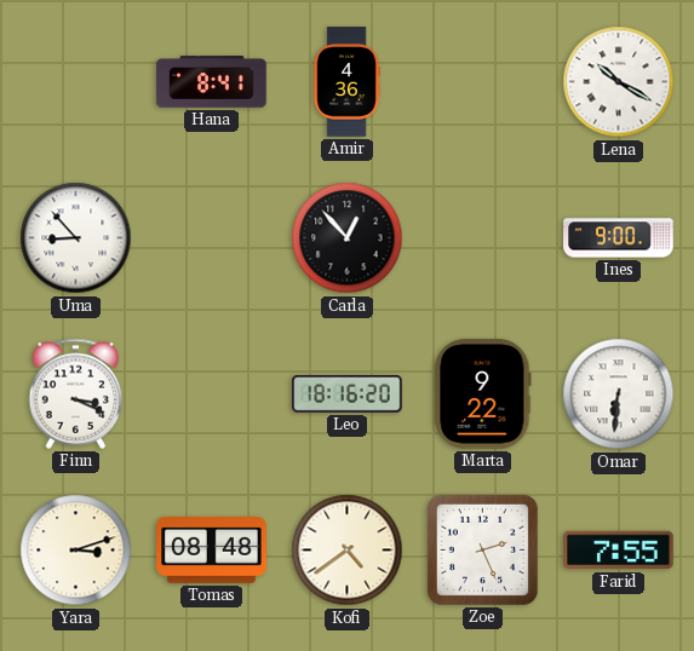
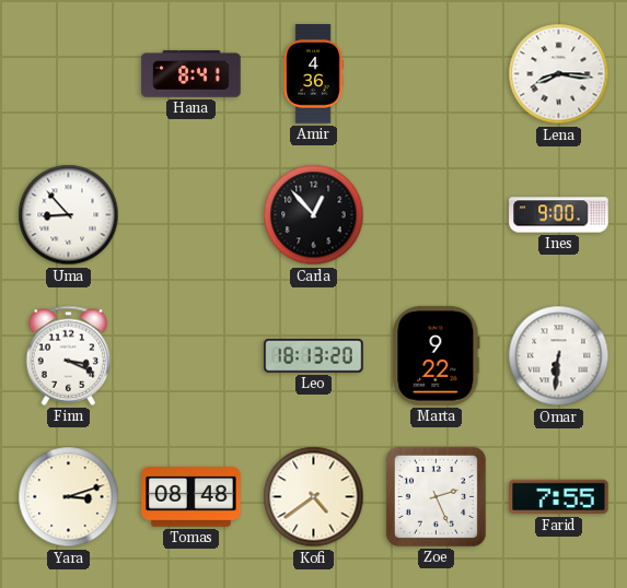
Lena: 10:20 -> 8:16 (559, 74)
Leo: 18:16 -> 18:13 (314, 356)
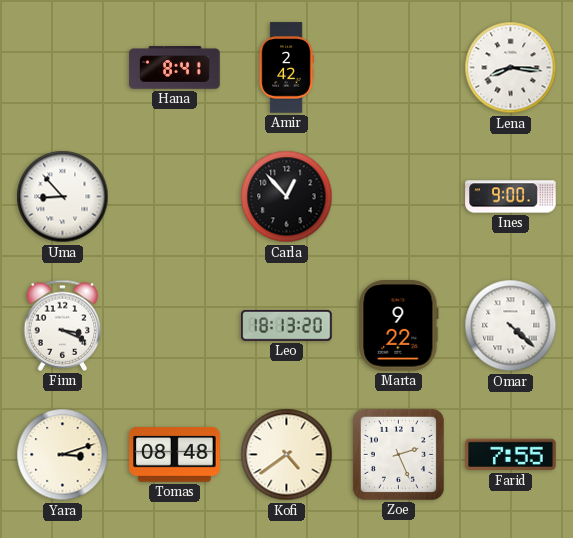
Amir: 4:36 -> 2:42 (286, 68)
Omar: 6:31 -> 4:22 (511, 326)
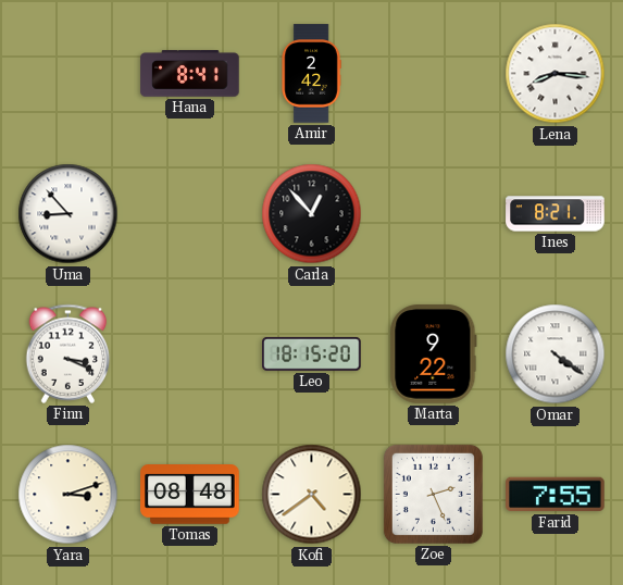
Ines: 9:00 -> 8:21 (556, 214)
Leo: 18:13 -> 18:15 (312, 354)
Omar: 4:22 -> 4:21 (556, 354)
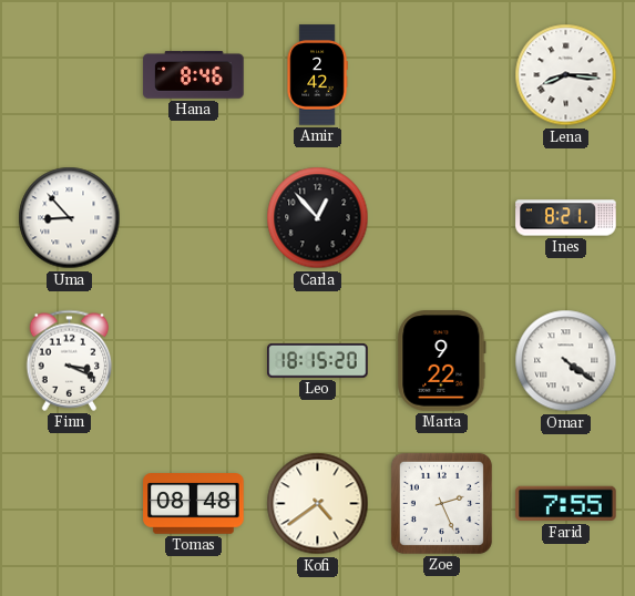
Hana: 8:41 -> 8:46 (194, 75)
Yara: 3:12 -> none (68, 495)
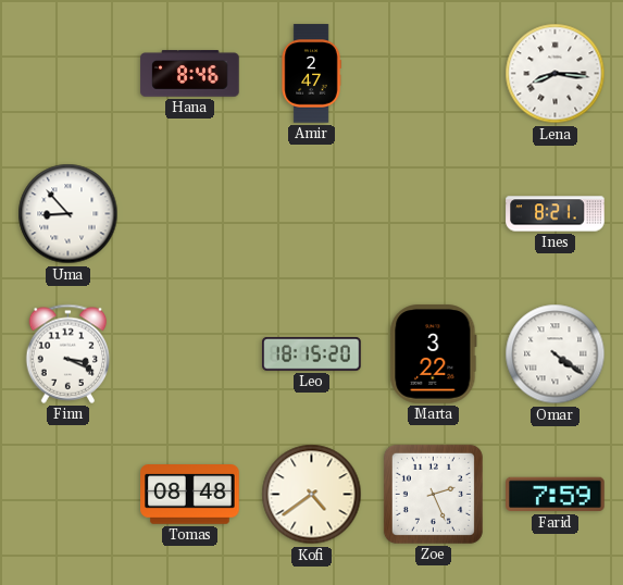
Amir: 2:42 -> 2:47 (311, 74)
Carla: 12:53 -> none (318, 218)
Marta: 9:22 -> 3:22 (434, 354)
Farid: 7:55 -> 7:59 (556, 495)
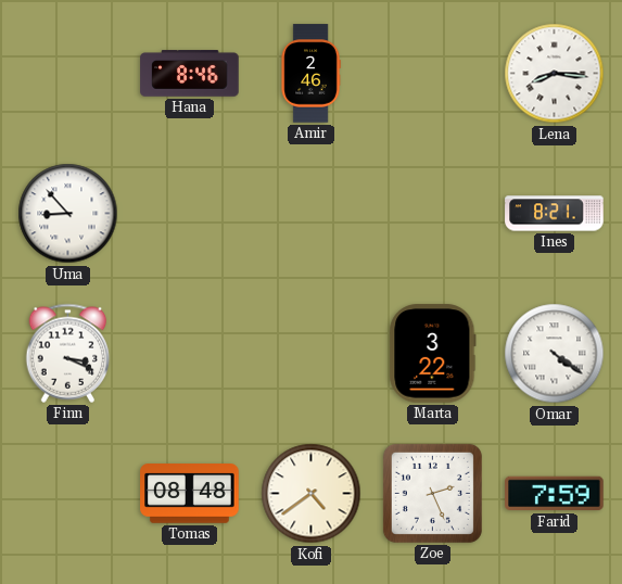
Amir: 2:47 -> 2:46 (310, 74)
Leo: 18:15 -> none (312, 354)
